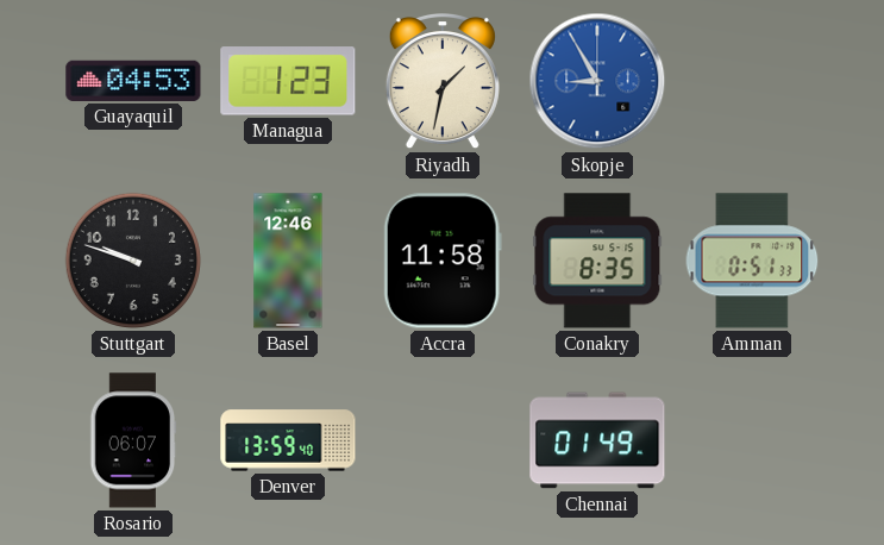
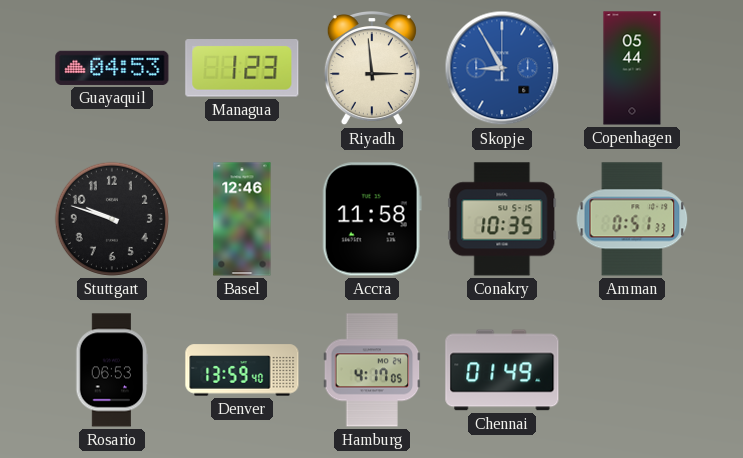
Riyadh: 1:32 -> 2:59 (372, 69)
Copenhagen: none -> 05:44 (632, 68)
Conakry: 8:35 -> 10:35 (502, 219)
Rosario: 06:07 -> 06:53 (112, 370)
Hamburg: none -> 4:17 (372, 370)
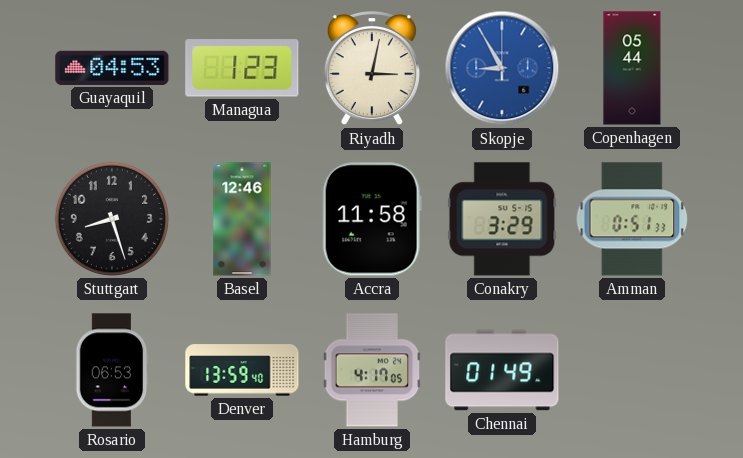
Riyadh: 2:59 -> 3:02 (372, 69)
Stuttgart: 9:48 -> 8:27 (112, 219)
Conakry: 10:35 -> 3:29 (502, 219)
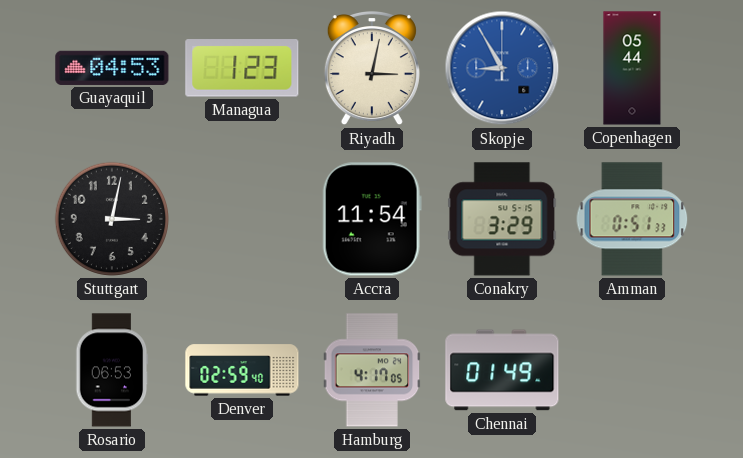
Stuttgart: 8:27 -> 3:02 (112, 219)
Basel: 12:46 -> none (242, 219)
Accra: 11:58 -> 11:54 (372, 219)
Denver: 13:59 -> 02:59 (242, 370)
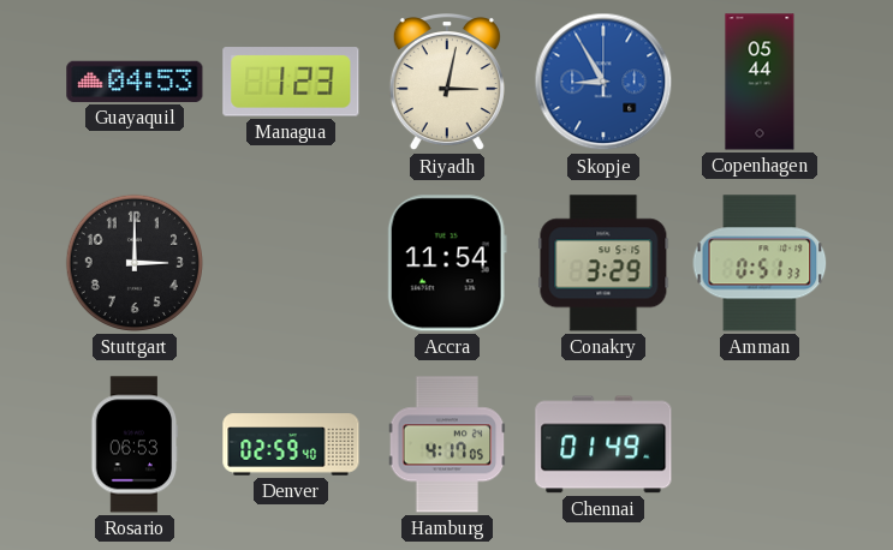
Stuttgart: 3:02 -> 3:00 (135, 263)
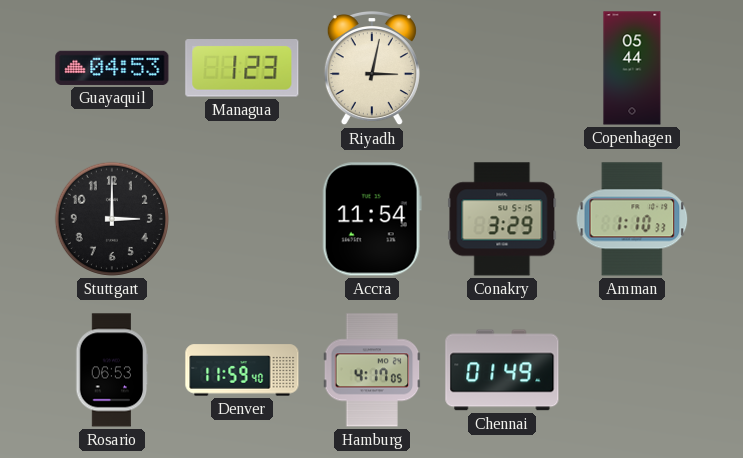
Skopje: 8:55 -> none (603, 82)
Amman: 0:51 -> 1:10 (632, 219)
Denver: 02:59 -> 11:59 (242, 370)
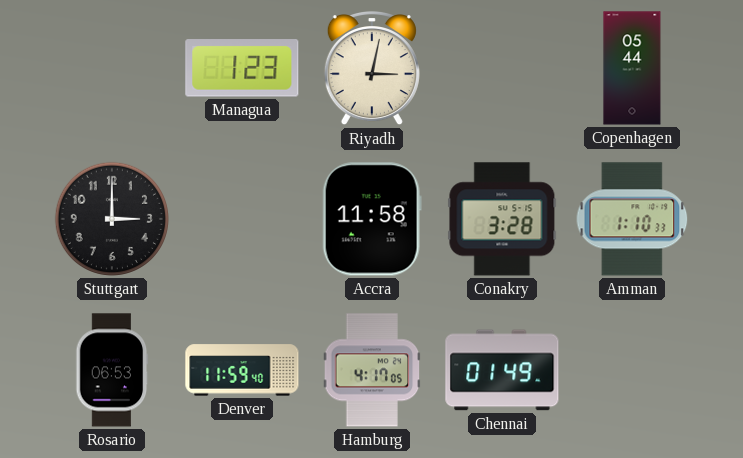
Guayaquil: 04:53 -> none (112, 68)
Accra: 11:54 -> 11:58 (372, 219)
Conakry: 3:29 -> 3:28 (502, 219)
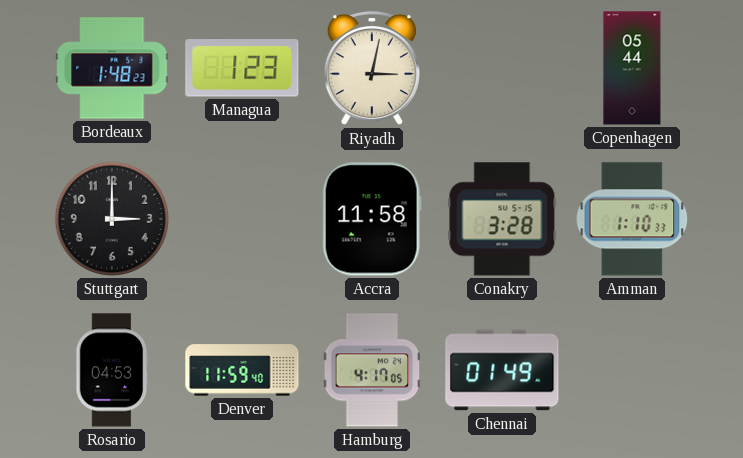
Bordeaux: none -> 1:48 (112, 68)
Rosario: 06:53 -> 04:53 (112, 370)
